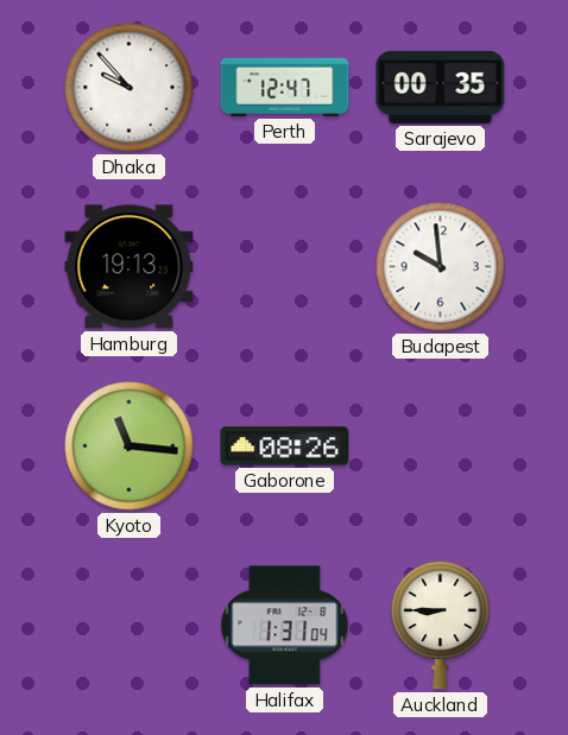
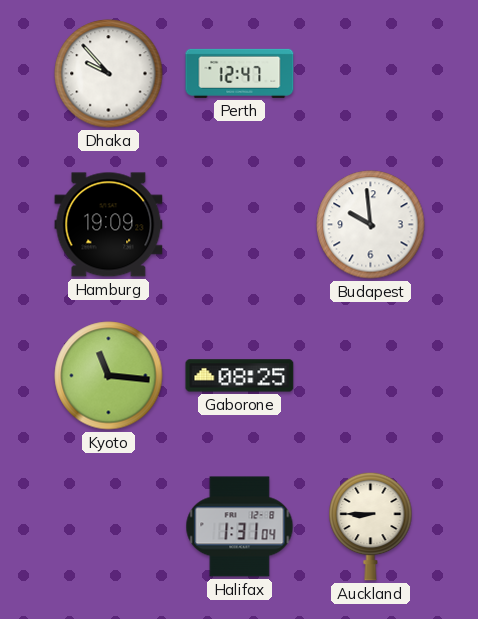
Sarajevo: 00:35 -> none (441, 87)
Hamburg: 19:13 -> 19:09 (109, 225)
Gaborone: 08:26 -> 08:25 (240, 376)
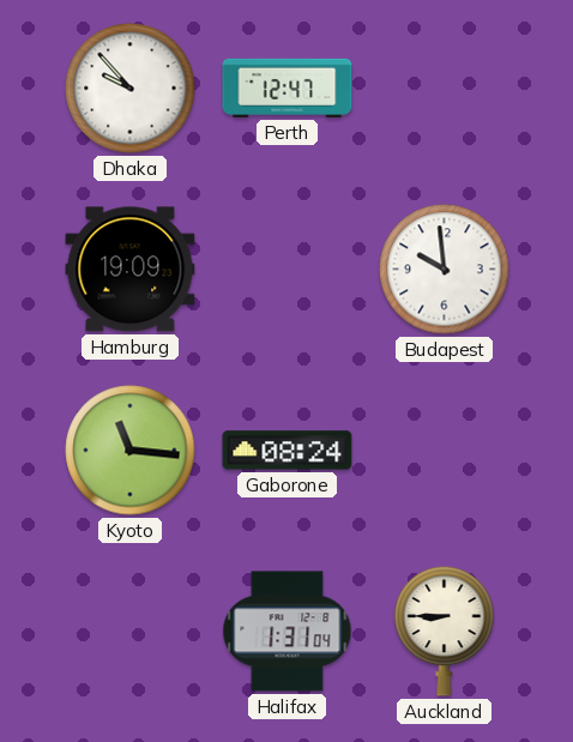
Gaborone: 08:25 -> 08:24 (288, 451)
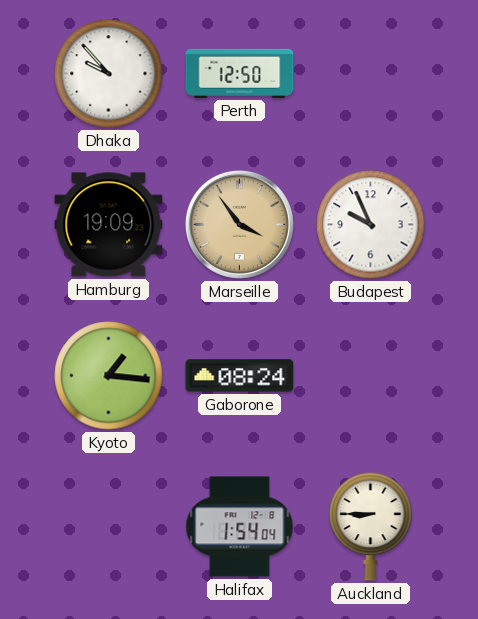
Perth: 12:47 -> 12:50 (240, 73)
Marseille: none -> 3:54 (239, 224)
Budapest: 9:59 -> 9:56 (371, 225)
Kyoto: 11:16 -> 1:16 (109, 376)
Halifax: 1:31 -> 1:54 (240, 527)
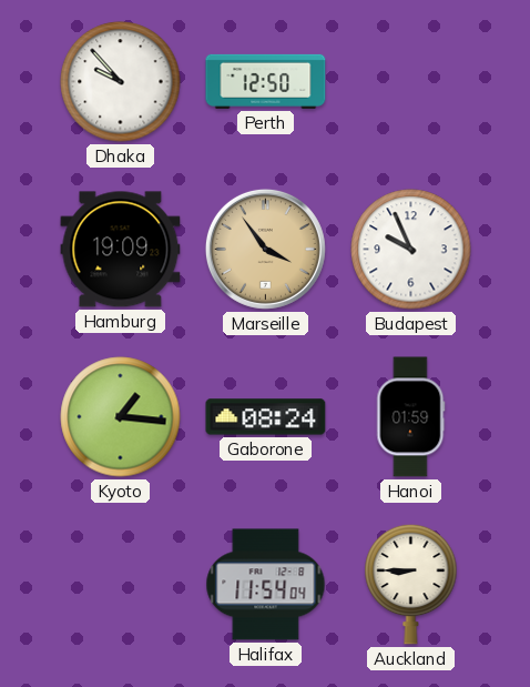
Hanoi: none -> 01:59 (411, 417)
Halifax: 1:54 -> 11:54 (266, 585)
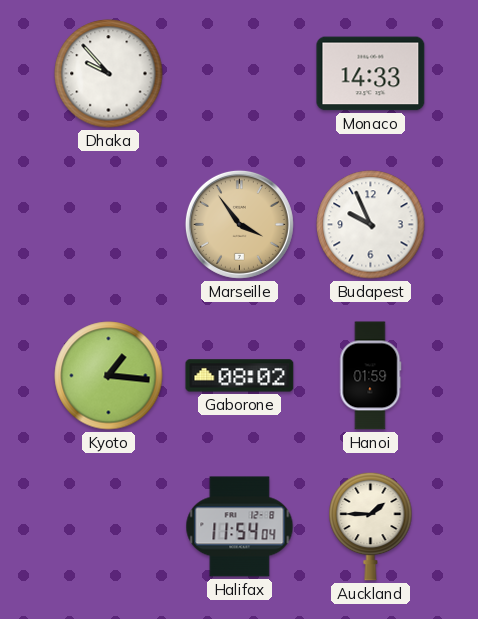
Perth: 12:50 -> none (266, 81)
Monaco: none -> 14:33 (371, 74)
Hamburg: 19:09 -> none (121, 250)
Gaborone: 08:24 -> 08:02 (240, 376)
Auckland: 8:45 -> 1:45 (371, 526)
